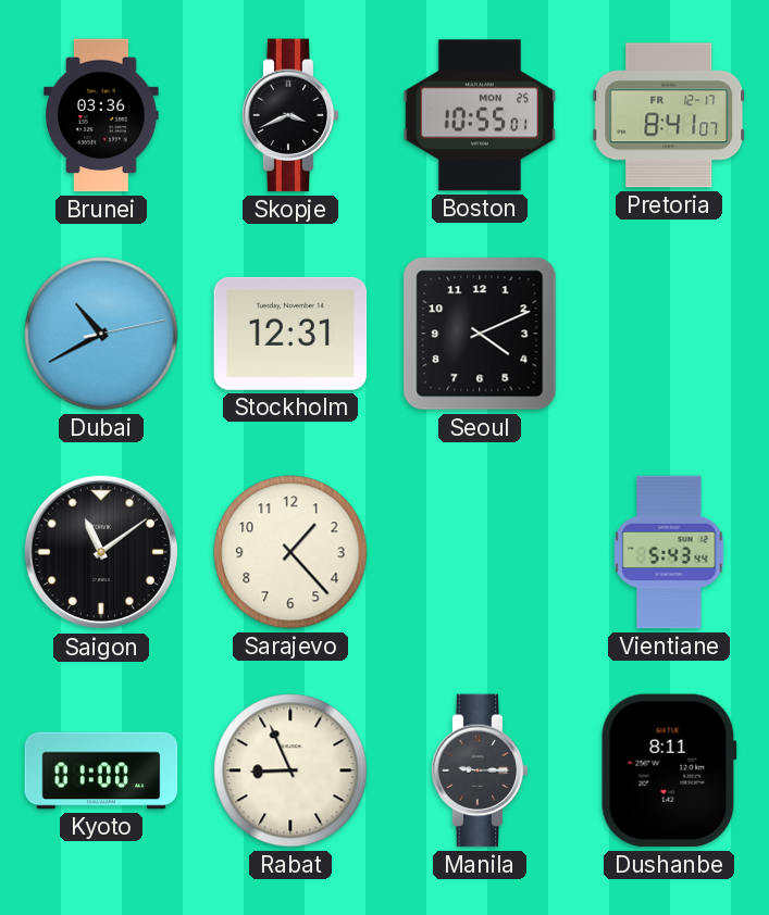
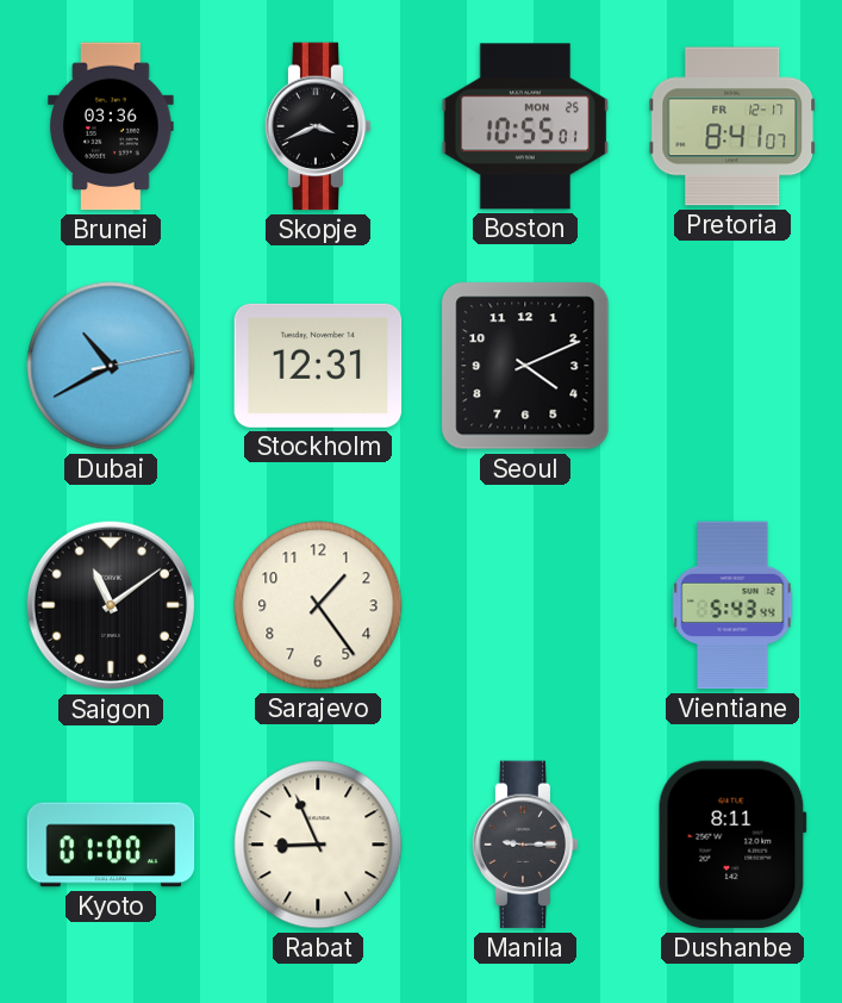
Sarajevo: 1:23 -> 1:24 (318, 605)
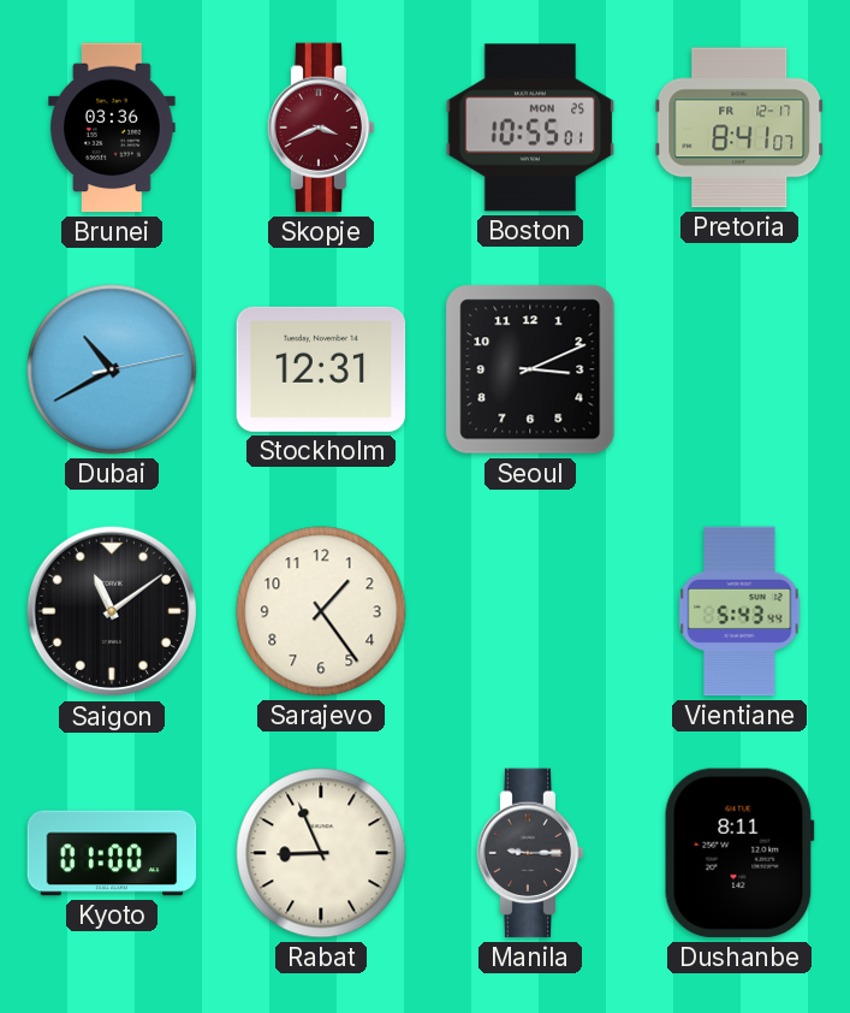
Skopje dial: black -> burgundy (321, 128)
Seoul: 4:11 -> 3:11 (530, 369)
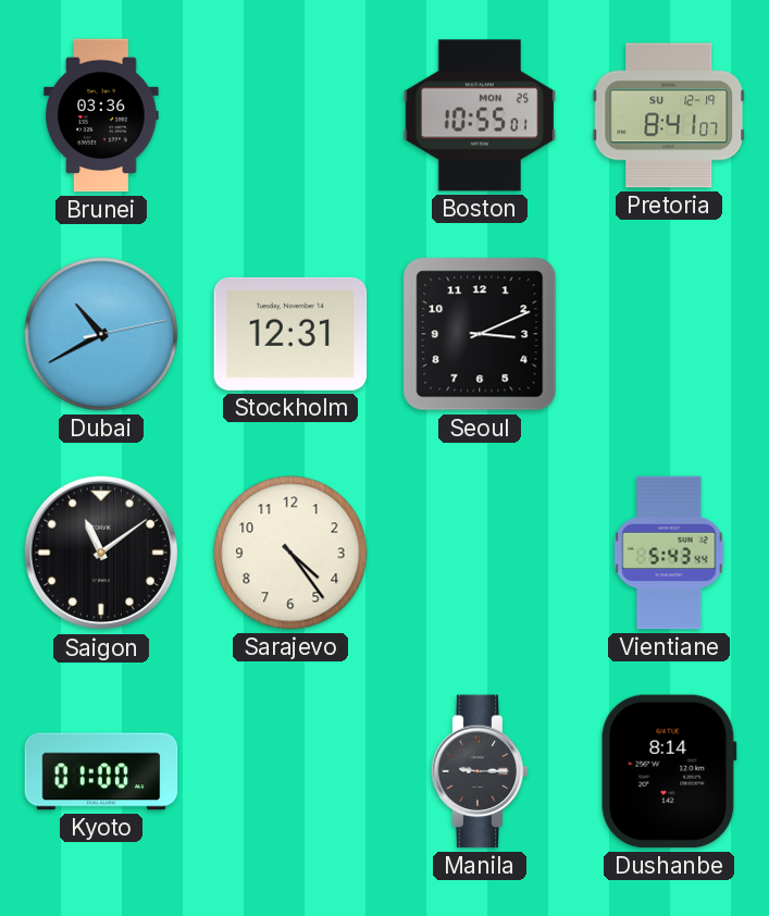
Skopje: 3:41 -> none (321, 128)
Pretoria date: FR 12-17 -> SU 12-19 (669, 115)
Sarajevo: 1:24 -> 4:24 (290, 553)
Rabat: 8:56 -> none (321, 853)
Dushanbe: 8:11 -> 8:14 (669, 771)
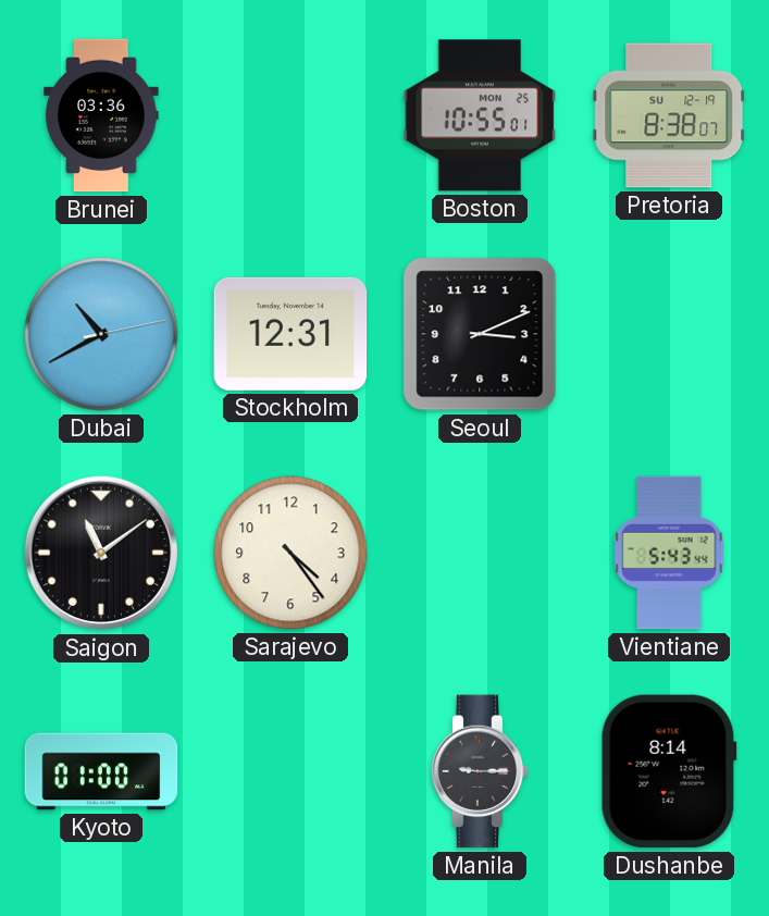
Pretoria: 8:41 -> 8:38 (669, 115)
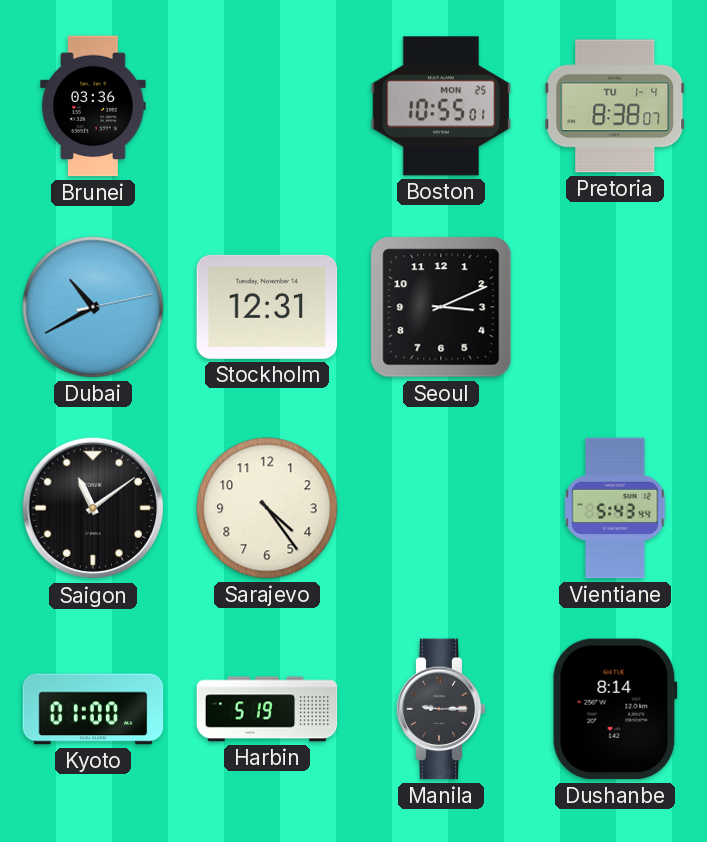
Pretoria date: SU 12-19 -> TU 1-4 (615, 106)
Harbin: none -> 5:19 (267, 709)
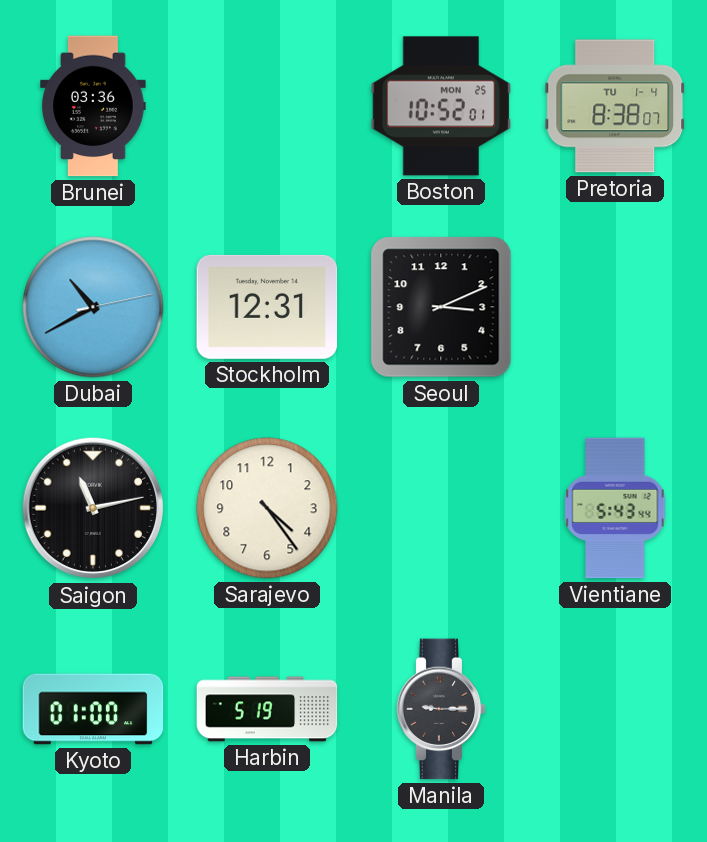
Boston: 10:55 -> 10:52 (441, 106)
Saigon: 11:09 -> 11:13 (93, 508)
Dushanbe: 8:14 -> none (615, 709)
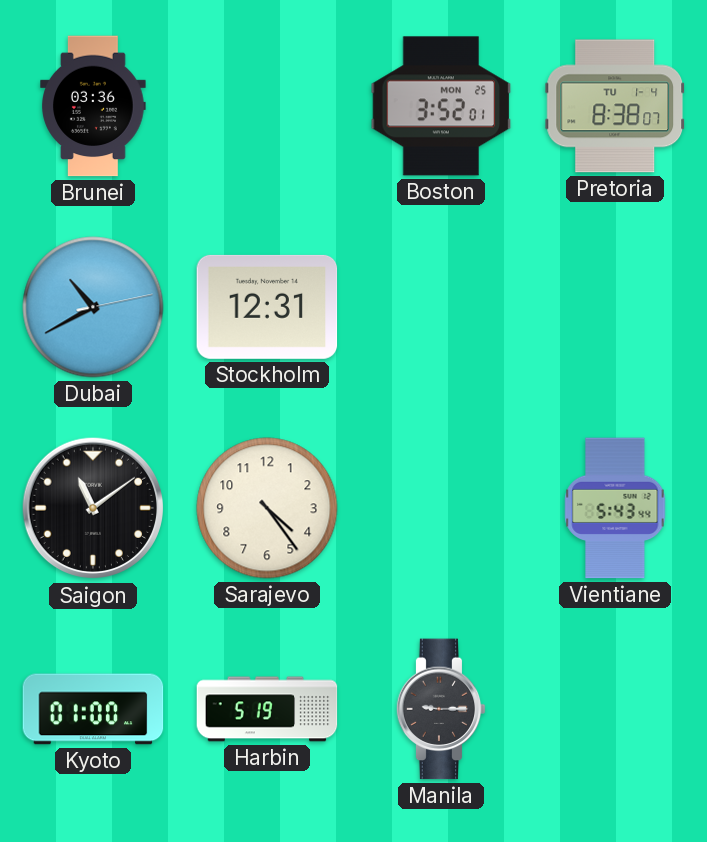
Boston: 10:52 -> 3:52 (441, 106)
Seoul: 3:11 -> none (441, 307)
Saigon: 11:13 -> 11:09 (93, 508)
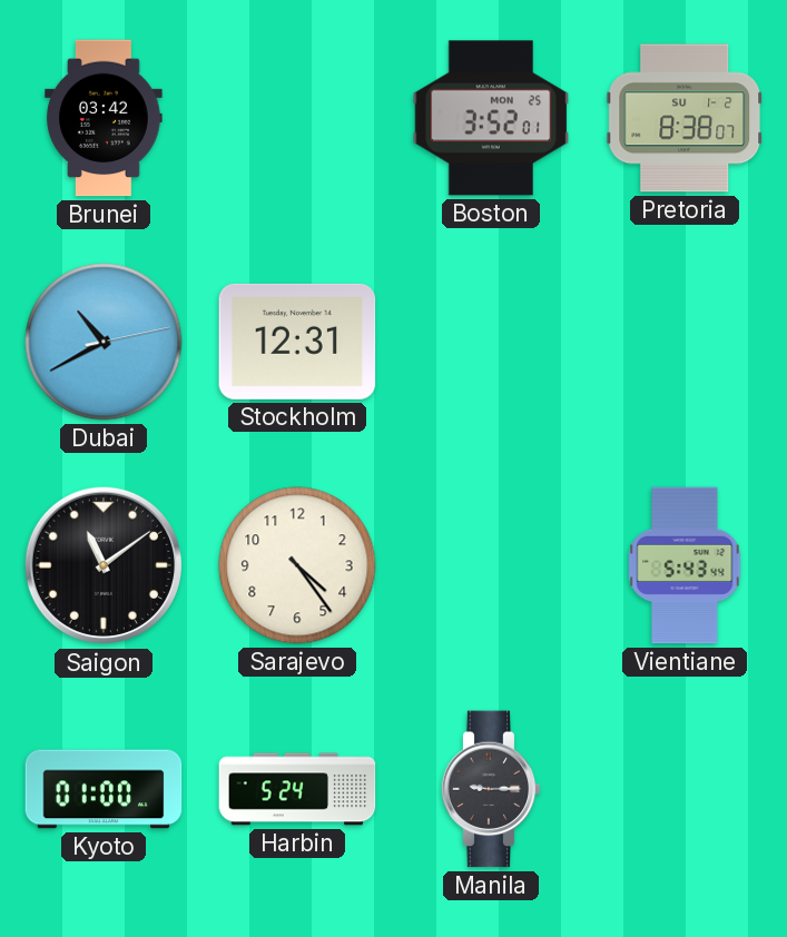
Brunei: 03:36 -> 03:42 (104, 118)
Pretoria date: TU 1-4 -> SU 1-2 (685, 118)
Harbin: 5:19 -> 5:24 (297, 789)
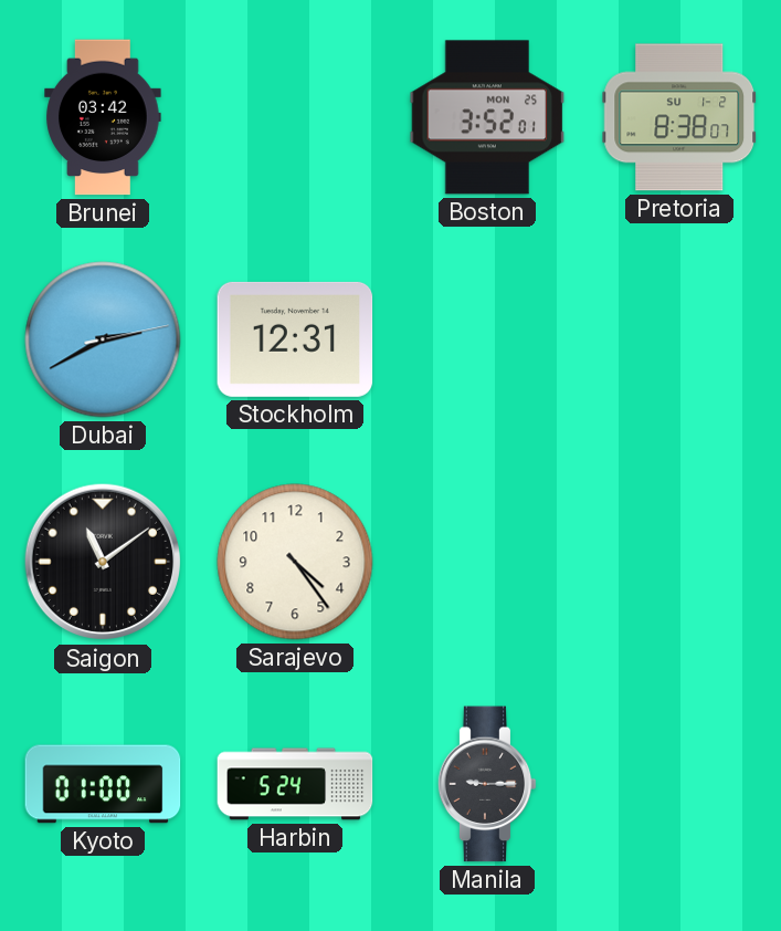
Dubai: 10:40 -> 2:40 (103, 339)
Vientiane: 5:43 -> none (685, 565)
